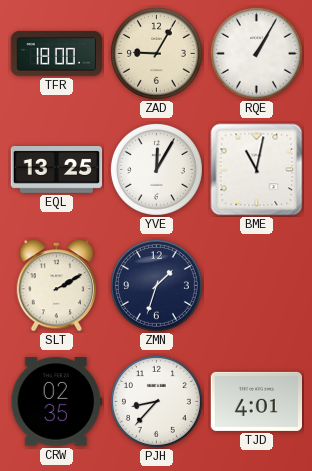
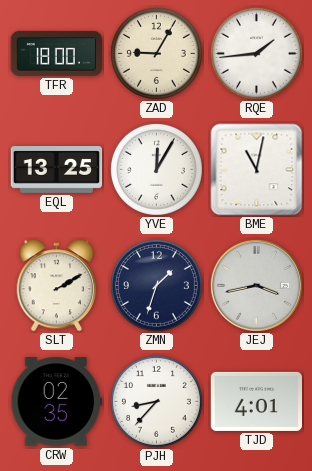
RQE: 1:05 -> 1:44 (256, 53)
JEJ: none -> 3:43 (256, 285)
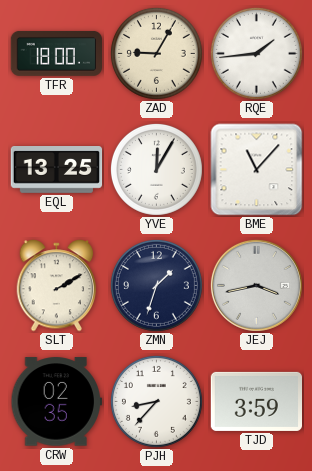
BME: 11:02 -> 11:07 (257, 170)
TJD: 4:01 -> 3:59 (256, 401)
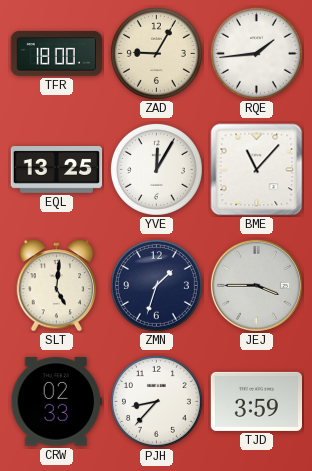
SLT: 2:10 -> 5:01 (57, 286)
JEJ: 3:43 -> 3:45 (256, 285)
CRW: 02:35 -> 02:33 (56, 402)
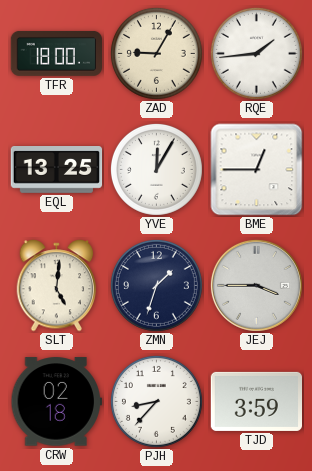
BME: 11:07 -> 12:45 (257, 170)
CRW: 02:33 -> 02:18 (56, 402)
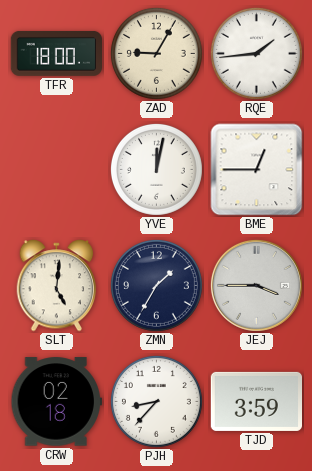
EQL: 13:25 -> none (57, 170)
YVE: 12:05 -> 12:02 (156, 169)
ZMN: 1:33 -> 1:35 (156, 285)
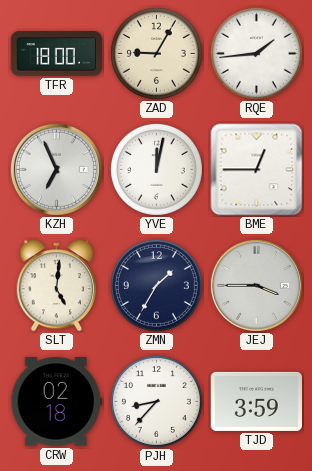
KZH: none -> 6:56 (56, 169)
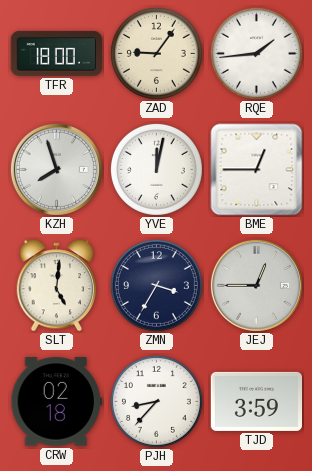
ZAD: 9:05 -> 9:06 (156, 53)
KZH: 6:56 -> 7:57 (56, 169)
ZMN: 1:35 -> 3:35 (156, 285)
JEJ: 3:45 -> 12:45 (256, 285)
